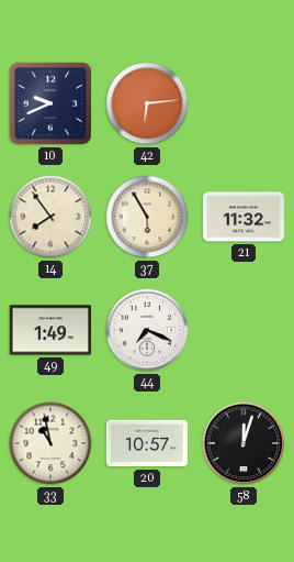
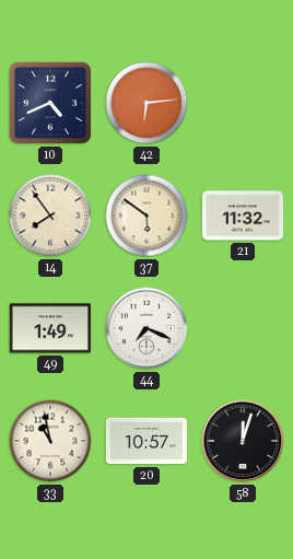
10: 9:41 -> 4:41 (50, 103)
37: 5:55 -> 5:51 (146, 216)
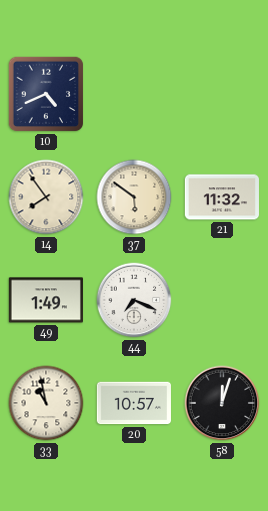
42: 6:14 -> none (146, 103)
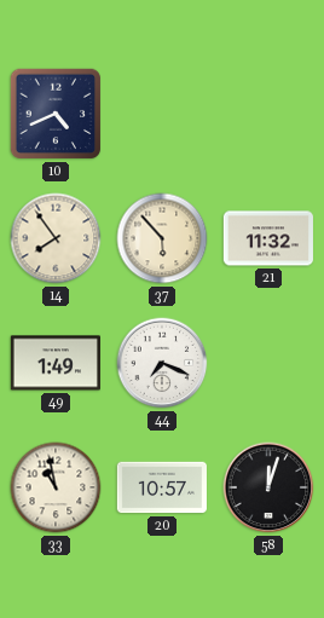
37: 5:51 -> 5:53 (162, 238)
